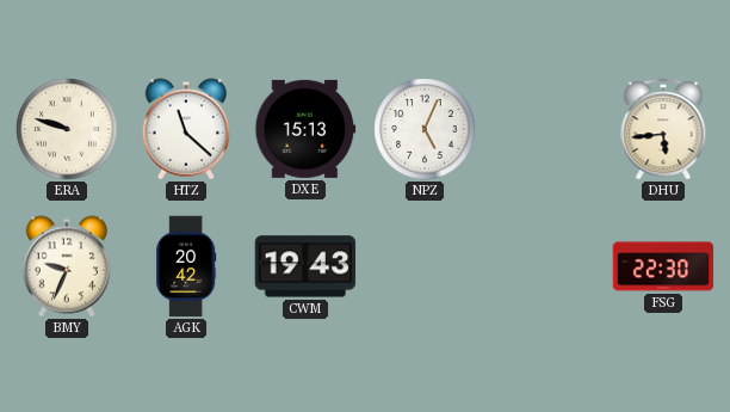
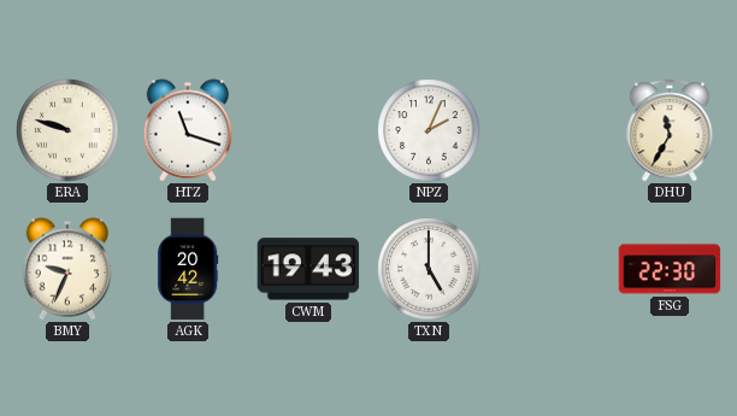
HTZ: 11:22 -> 11:18 (188, 130)
DXE: 15:13 -> none (305, 129)
NPZ: 5:04 -> 2:04 (429, 130)
DHU: 5:44 -> 11:35 (670, 130)
TXN: none -> 5:00 (429, 269)
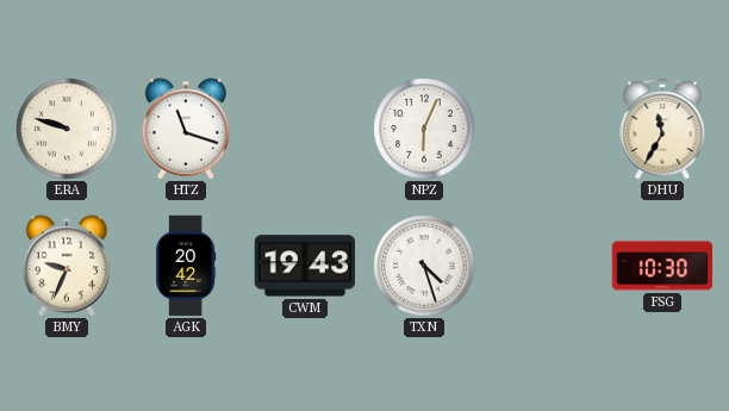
NPZ: 2:04 -> 6:04 (424, 129)
TXN: 5:00 -> 4:27 (424, 266)
FSG: 22:30 -> 10:30 (662, 266)
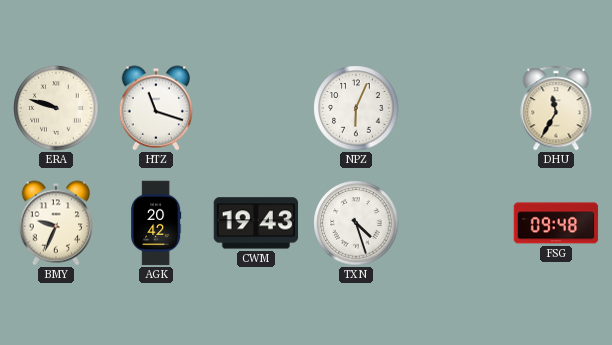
FSG: 10:30 -> 09:48 (556, 223)
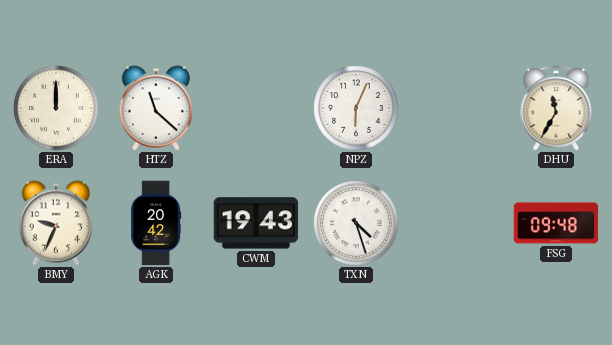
ERA: 9:48 -> 12:00 (56, 108)
HTZ: 11:18 -> 11:22 (156, 108)
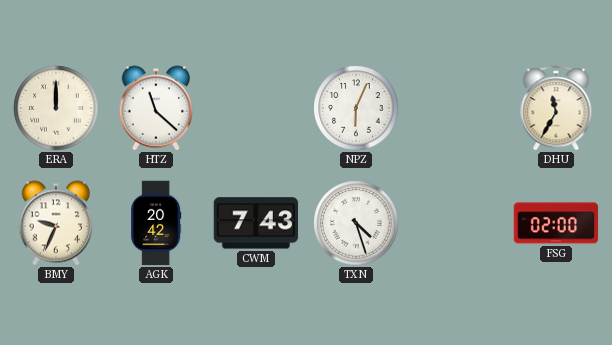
CWM: 19:43 -> 7:43 (256, 223)
FSG: 09:48 -> 02:00 (556, 223)
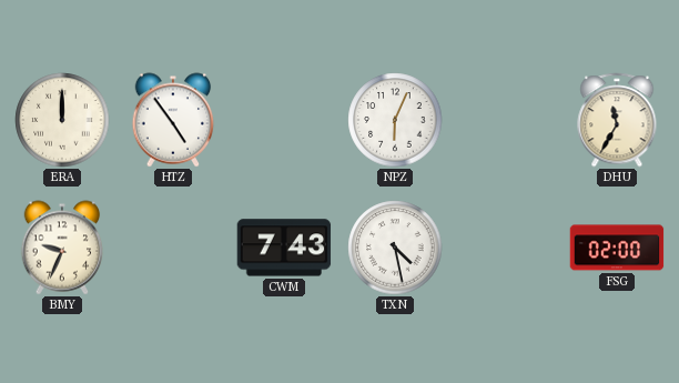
HTZ: 11:22 -> 4:54 (173, 120)
AGK: 20:42 -> none (156, 223)
TXN: 4:27 -> 4:28 (395, 248)
